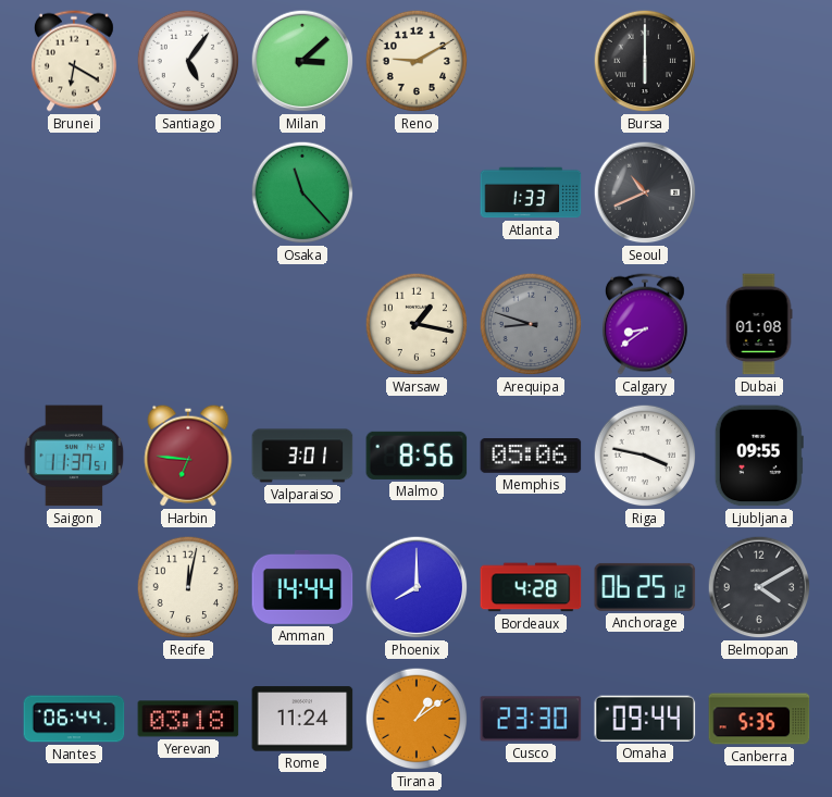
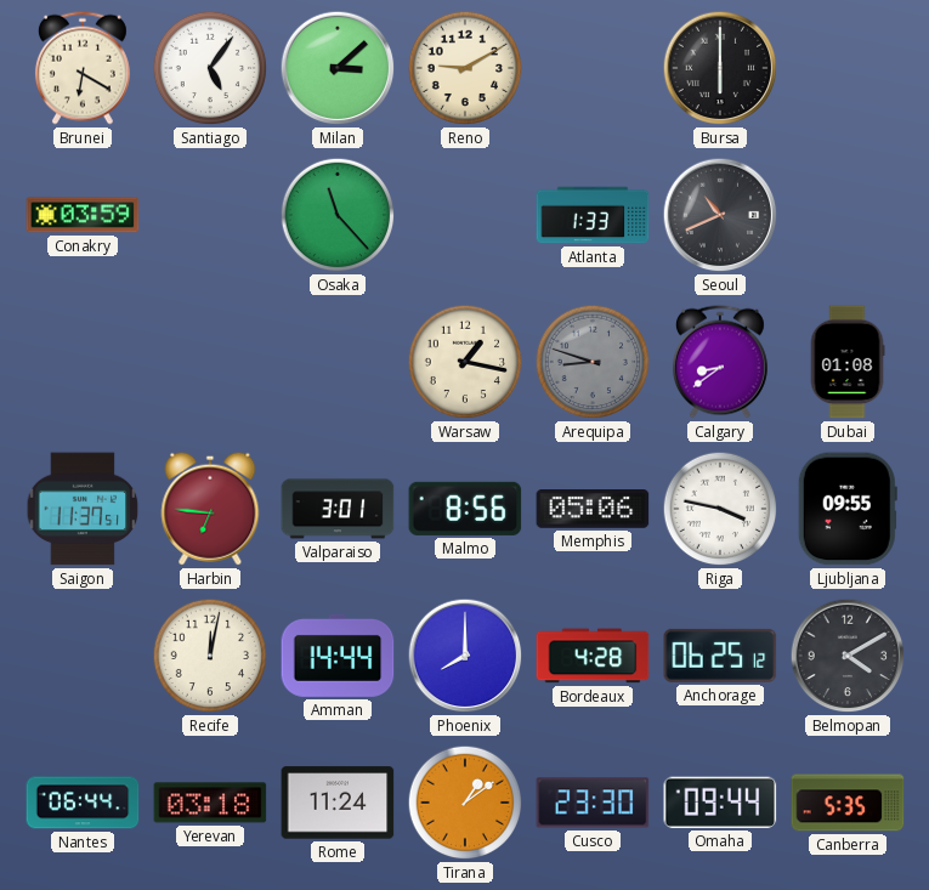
Conakry: none -> 03:59 (83, 215)
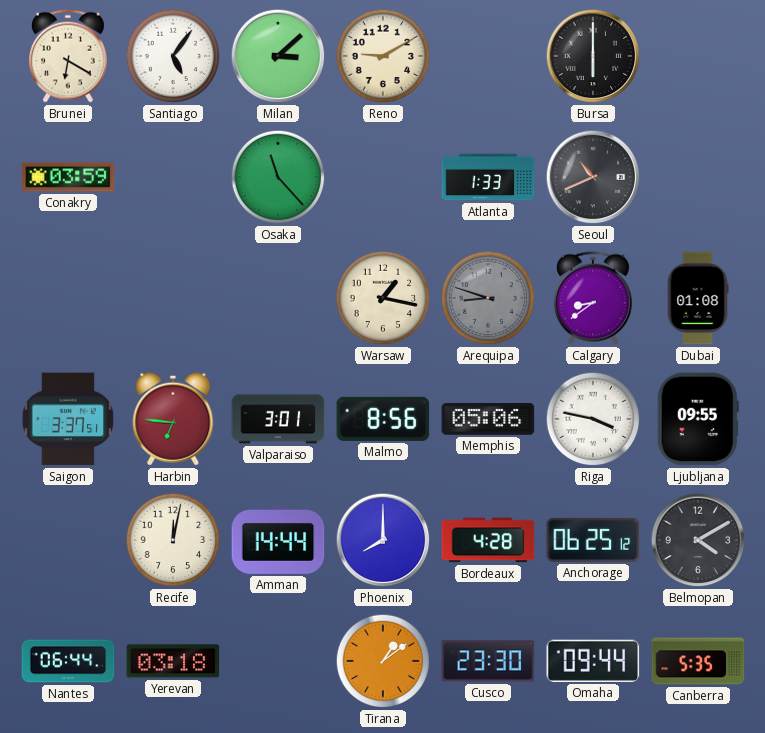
Saigon: 11:37 -> 3:37 (68, 419)
Rome: 11:24 -> none (338, 803)
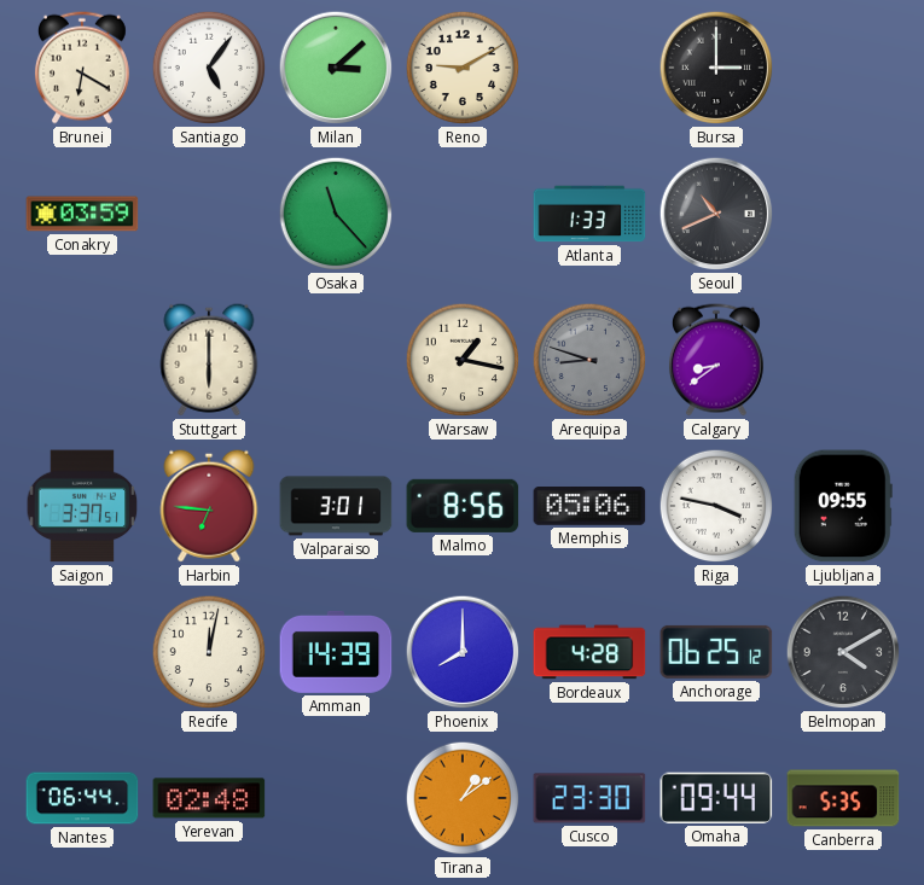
Bursa: 6:00 -> 3:00 (716, 68)
Stuttgart: none -> 6:00 (209, 360)
Dubai: 01:08 -> none (698, 298)
Amman: 14:44 -> 14:39 (336, 652)
Yerevan: 03:18 -> 02:48 (209, 798)
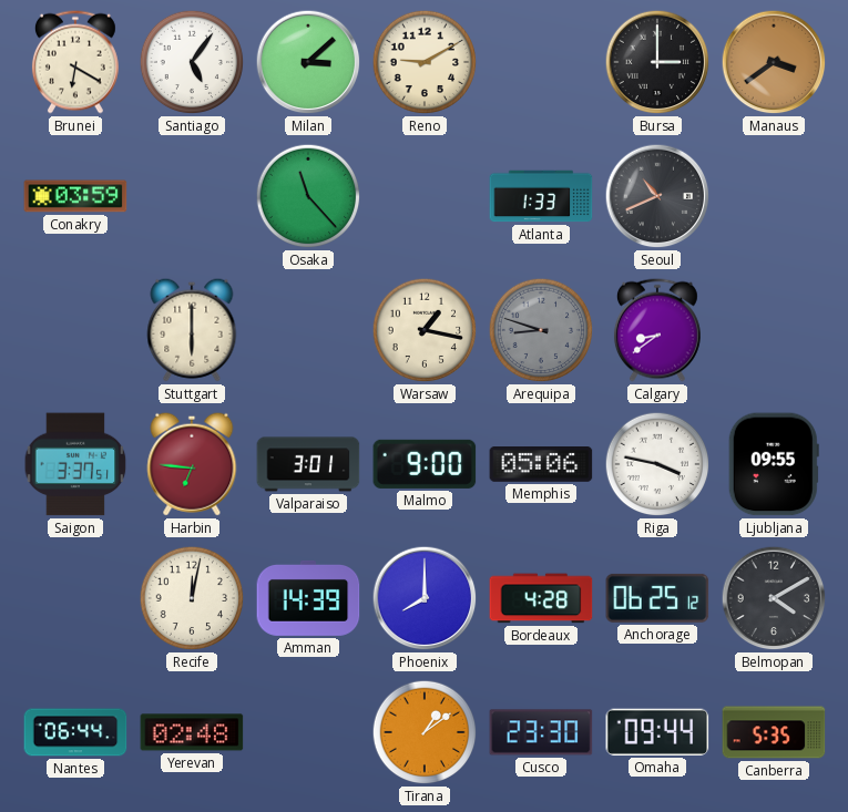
Manaus: none -> 3:39 (774, 62)
Malmo: 8:56 -> 9:00 (425, 464)
